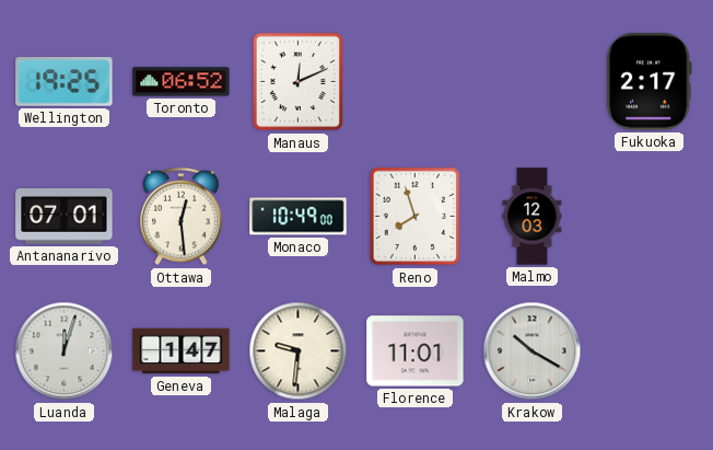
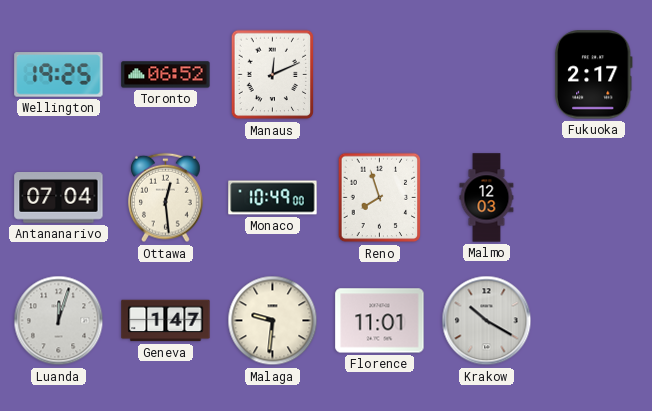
Antananarivo: 07:01 -> 07:04 (59, 198)
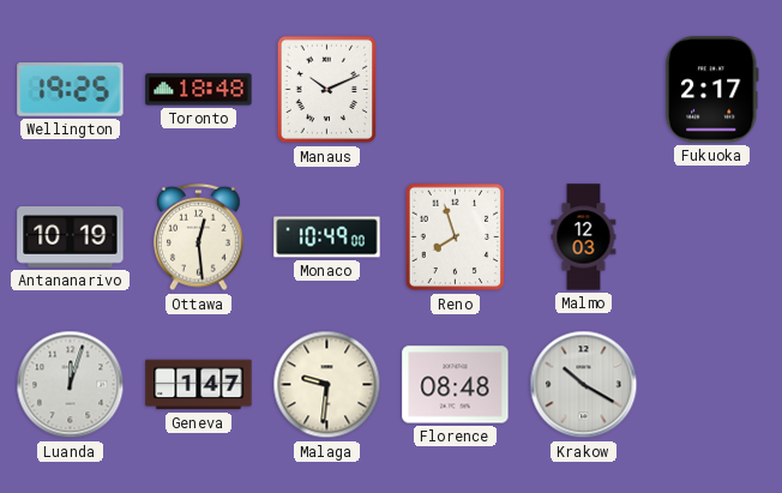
Toronto: 06:52 -> 18:48 (199, 90)
Manaus: 12:11 -> 10:11 (327, 90)
Antananarivo: 07:04 -> 10:19 (71, 238)
Florence: 11:01 -> 08:48 (456, 385)
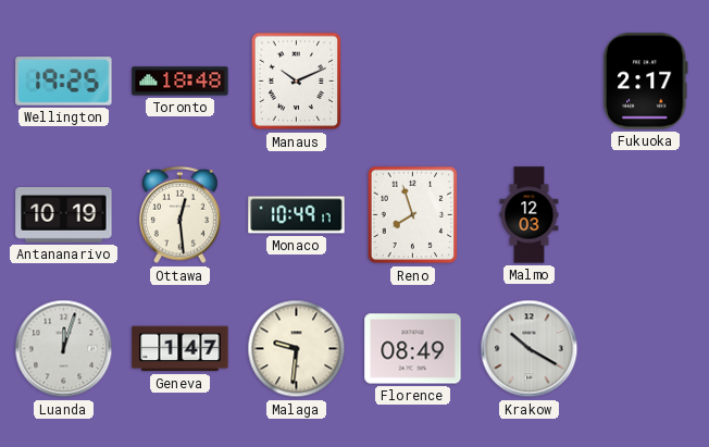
Monaco: 10:49:00 -> 10:49:17 (297, 215)
Florence: 08:48 -> 08:49 (413, 349)
